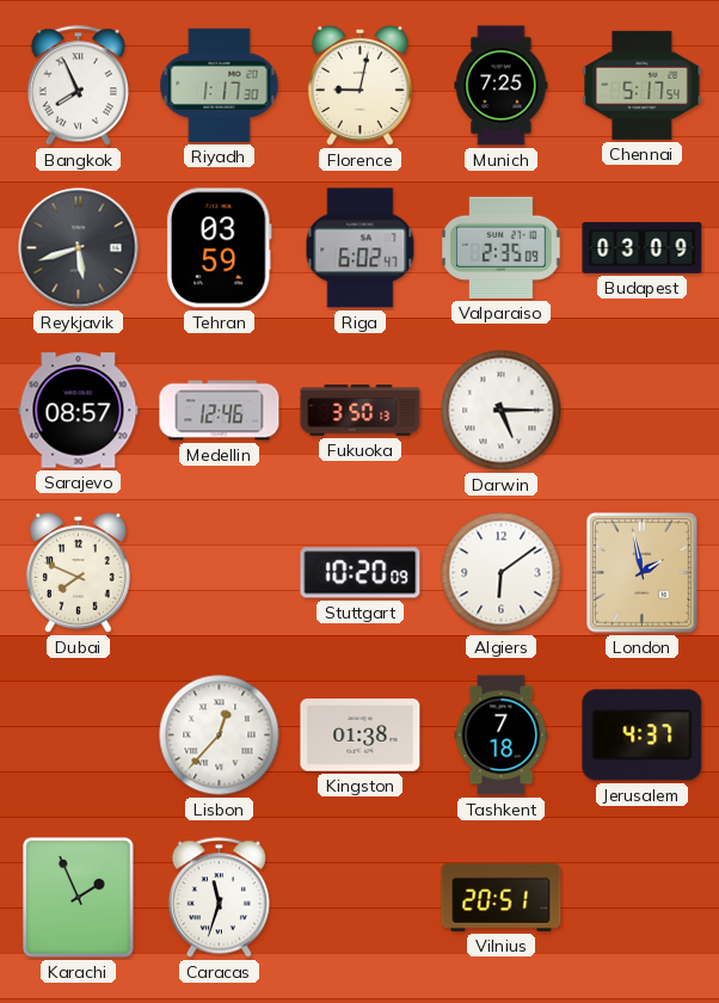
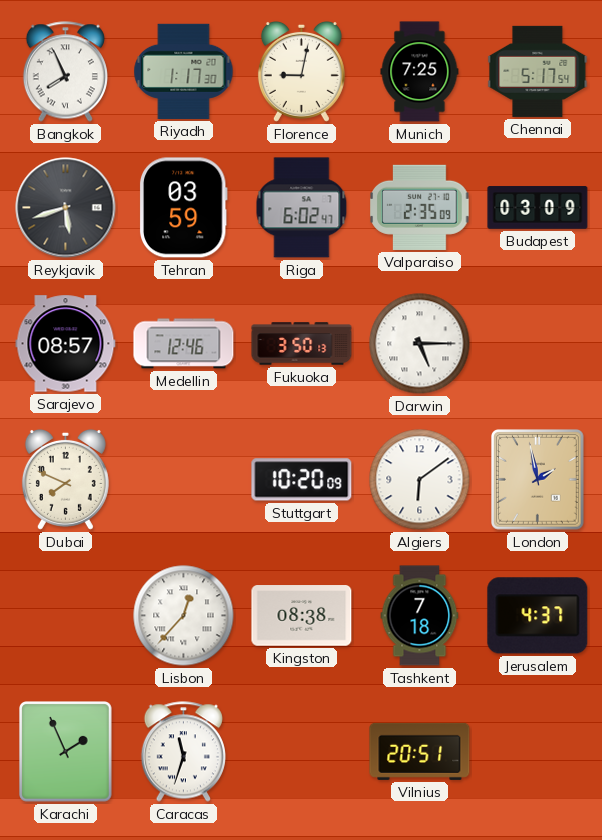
Kingston: 01:38 -> 08:38 (302, 616)
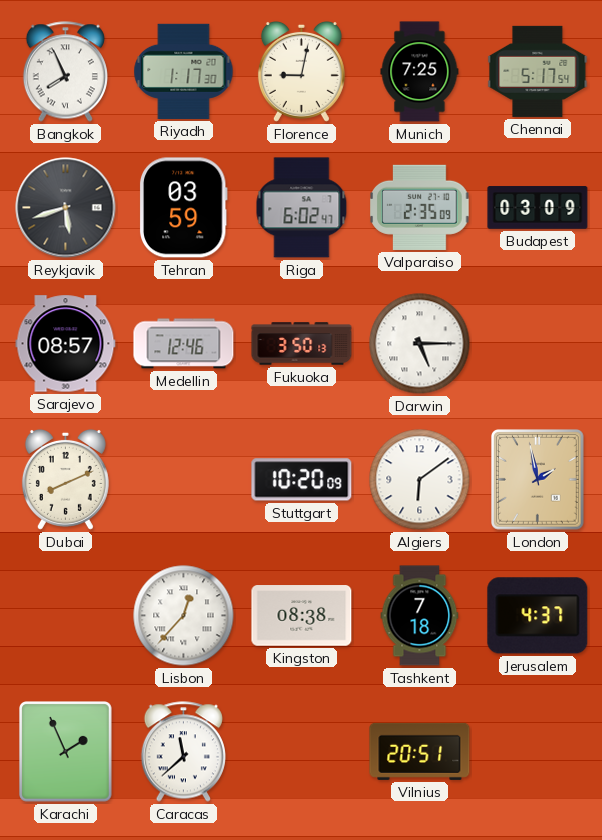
Dubai: 7:49 -> 8:11 (65, 479)
Caracas: 11:33 -> 11:38 (183, 752)
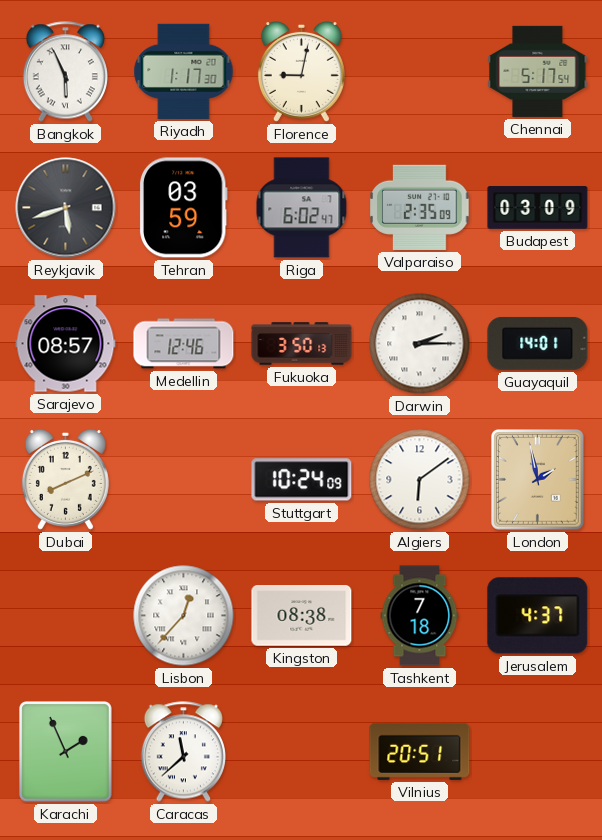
Bangkok: 7:56 -> 5:56 (65, 72)
Munich: 7:25 -> none (420, 72)
Darwin: 5:15 -> 2:15 (420, 344)
Guayaquil: none -> 14:01 (538, 343)
Stuttgart: 10:20 -> 10:24 (302, 480)
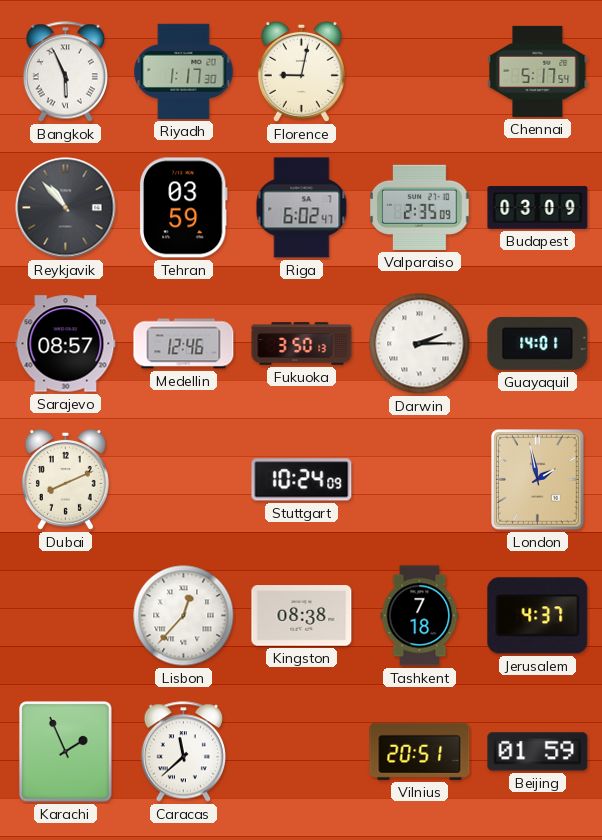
Reykjavik: 5:42 -> 10:53 (66, 208)
Algiers: 6:09 -> none (420, 480)
Beijing: none -> 01:59 (538, 752)
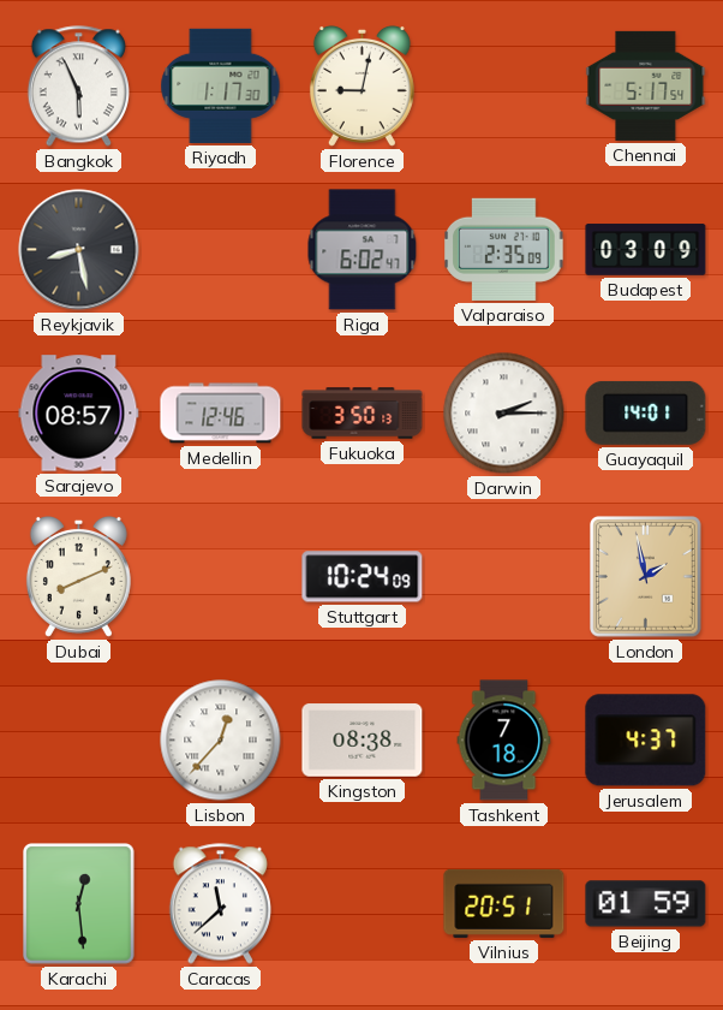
Reykjavik: 10:53 -> 8:28 (79, 250)
Tehran: 03:59 -> none (183, 208)
Karachi: 1:56 -> 12:29 (79, 904)
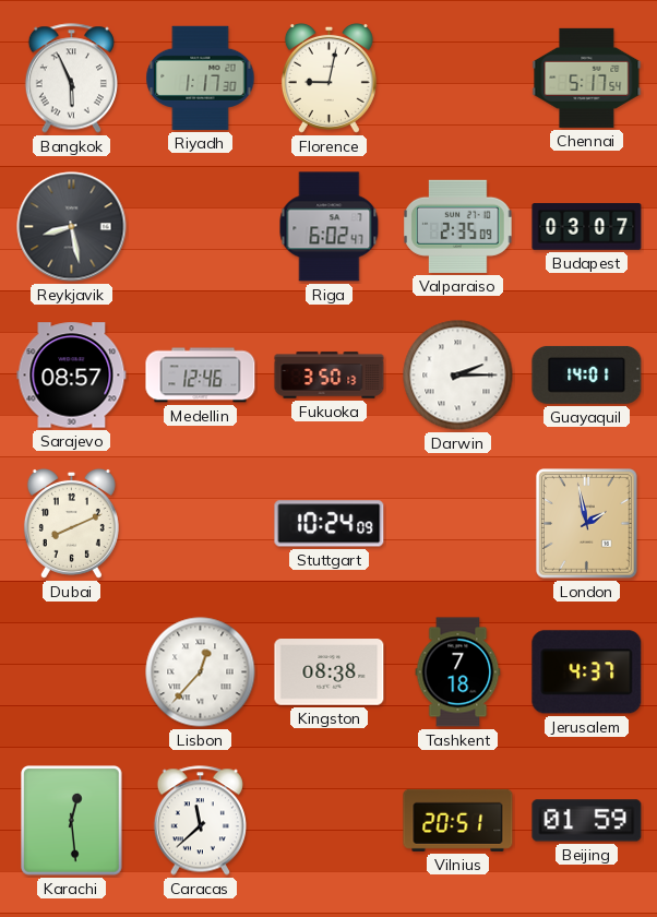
Budapest: 03:09 -> 03:07 (587, 227)
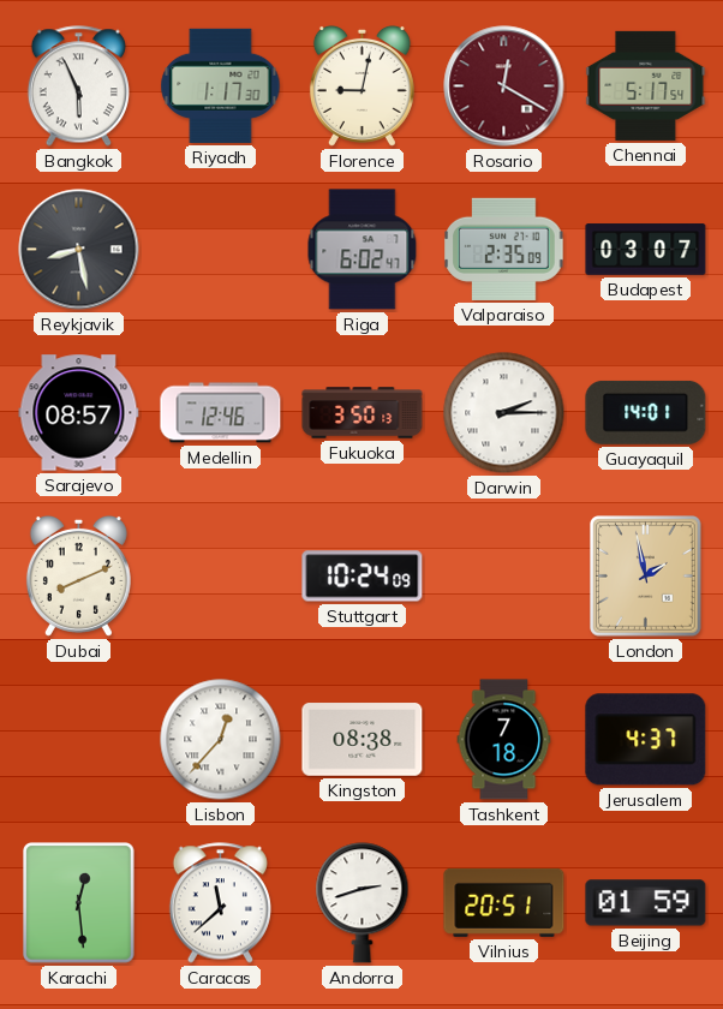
Rosario: none -> 12:20 (504, 86)
Andorra: none -> 2:42 (363, 903)
